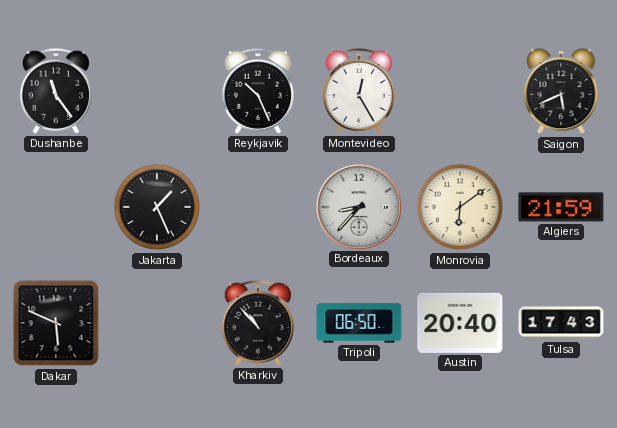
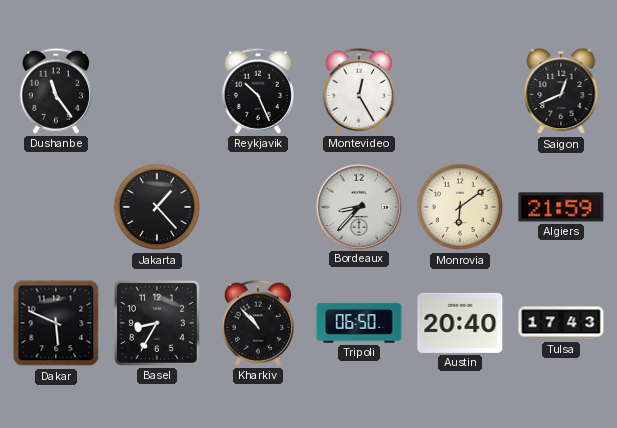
Saigon: 5:41 -> 12:41 (561, 91)
Jakarta: 1:26 -> 1:23 (157, 207)
Basel: none -> 8:35 (157, 323)
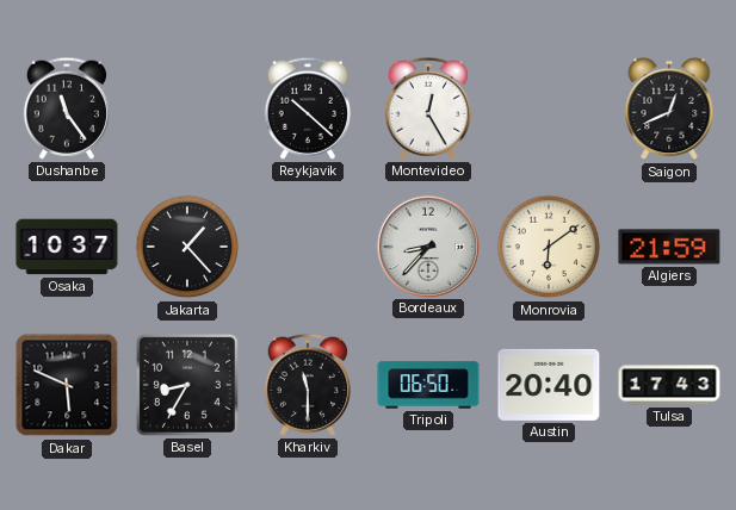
Reykjavik: 10:26 -> 10:22 (308, 108)
Osaka: none -> 10:37 (67, 247)
Kharkiv: 10:53 -> 11:30 (308, 385)
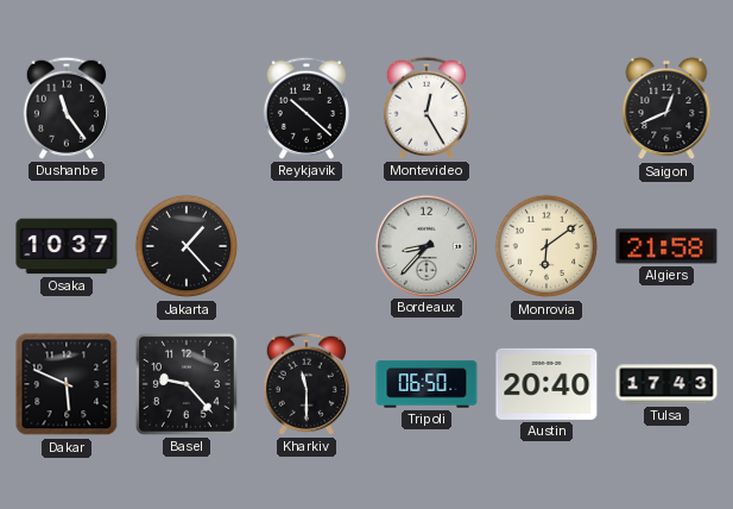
Algiers: 21:59 -> 21:58 (666, 246)
Basel: 8:35 -> 9:23 (187, 384)
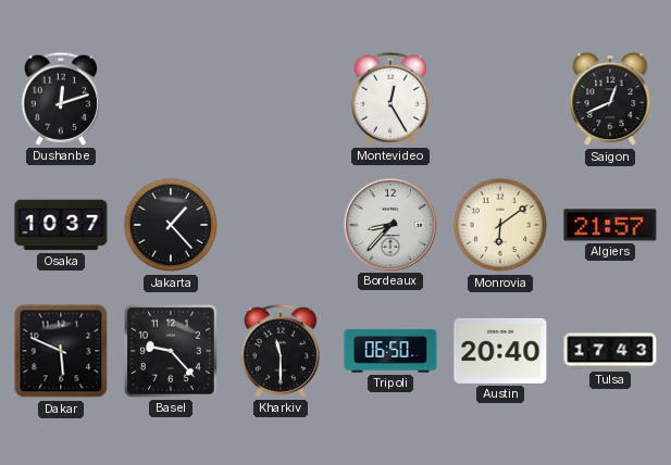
Dushanbe: 11:24 -> 12:12 (61, 99)
Reykjavik: 10:22 -> none (307, 108)
Algiers: 21:58 -> 21:57 (610, 225)
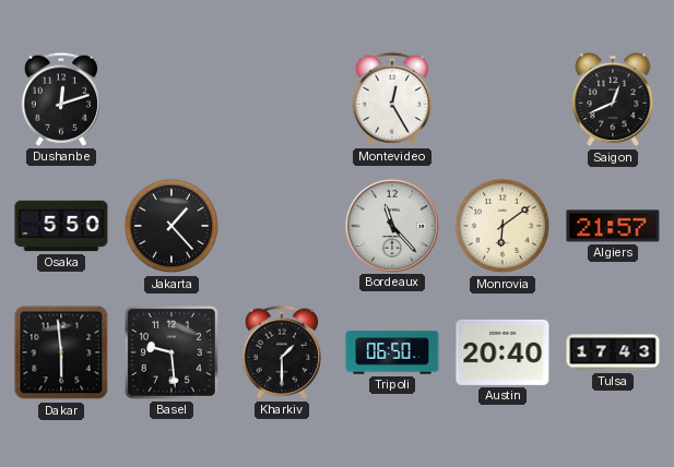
Osaka: 10:37 -> 5:50 (61, 226)
Bordeaux: 8:37 -> 11:23 (391, 225)
Dakar: 5:49 -> 5:59 (61, 352)
Basel: 9:23 -> 9:29 (172, 352)
Kharkiv: 11:30 -> 1:30 (282, 352)
